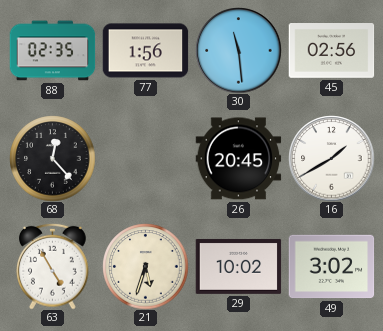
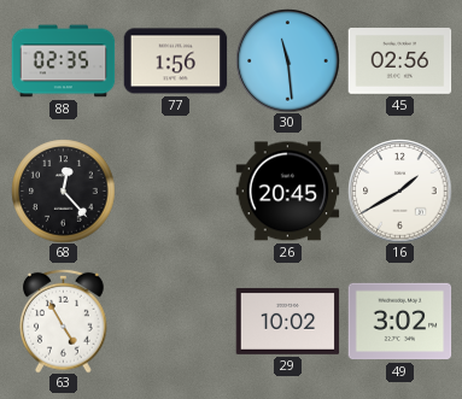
21: 5:33 -> none (145, 266)
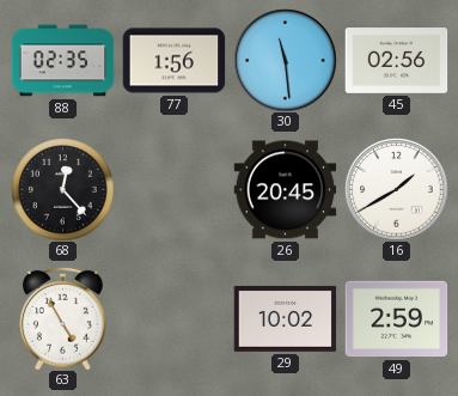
49: 3:02 -> 2:59 (396, 319)
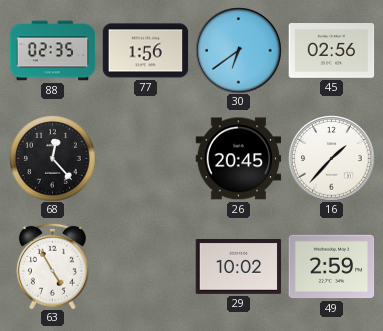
30: 11:29 -> 6:39 (238, 50)
16: 1:40 -> 1:37 (331, 158)
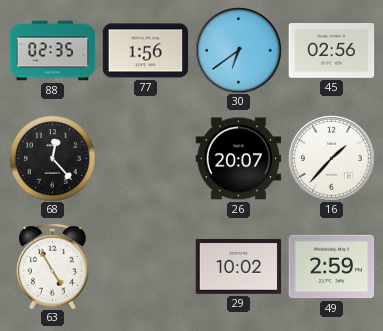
26: 20:45 -> 20:07 (238, 159)
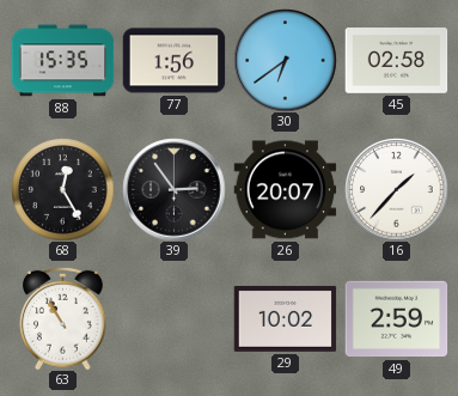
88: 02:35 -> 15:35 (62, 61)
45: 02:56 -> 02:58 (396, 61)
68: 12:23 -> 12:25 (62, 189)
39: none -> 2:54 (173, 189)
63: 4:55 -> 10:55 (63, 318)
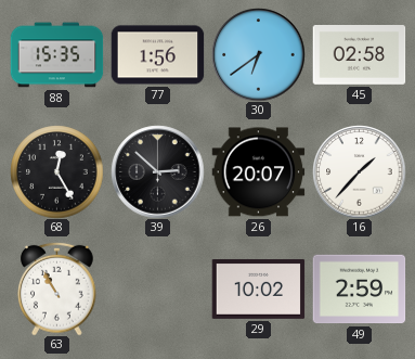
39: 2:54 -> 2:52 (157, 171)
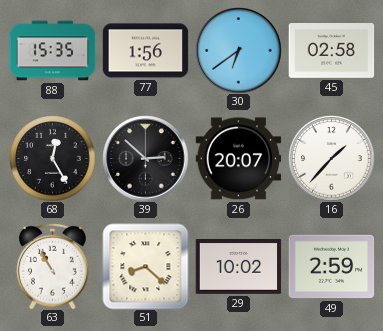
51: none -> 8:22 (145, 266)
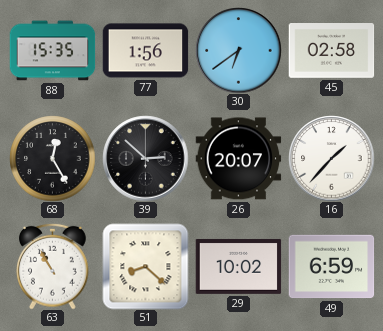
49: 2:59 -> 6:59 (331, 267)
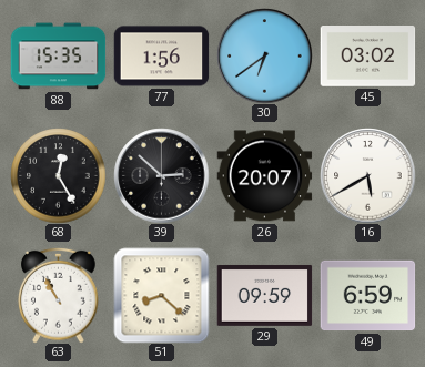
45: 02:58 -> 03:02 (367, 57)
16: 1:37 -> 5:40 (367, 175)
29: 10:02 -> 09:59 (264, 295)
